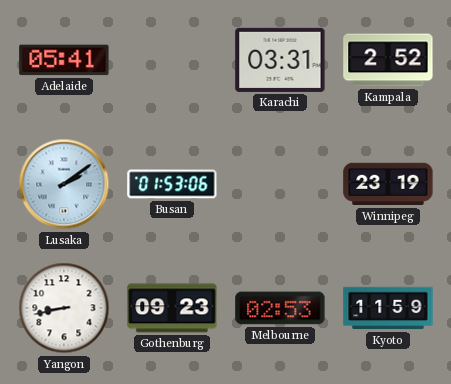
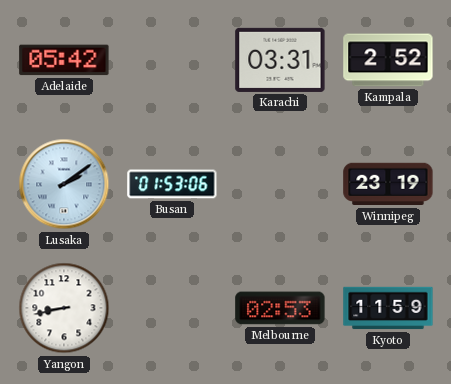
Adelaide: 05:41 -> 05:42 (64, 60)
Gothenburg: 09:23 -> none (172, 308)
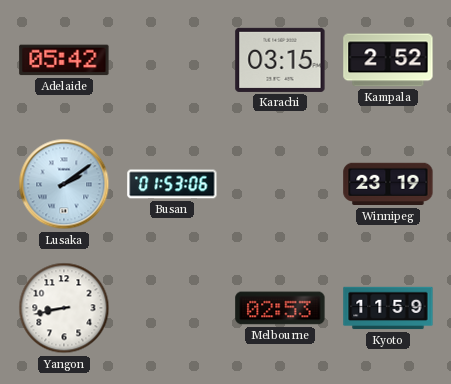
Karachi: 03:31 -> 03:15 (280, 60)
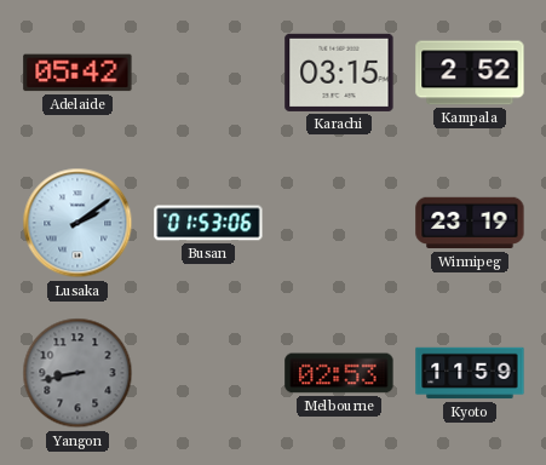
Yangon dial: white -> grey (77, 373)
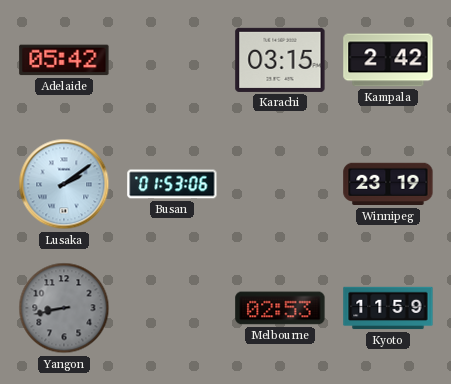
Kampala: 2:52 -> 2:42 (388, 60)
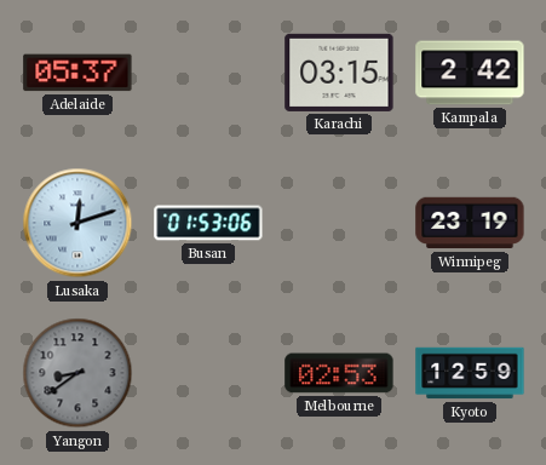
Adelaide: 05:42 -> 05:37 (77, 73)
Lusaka: 2:09 -> 12:12 (77, 223)
Yangon: 8:43 -> 8:39 (77, 373)
Kyoto: 11:59 -> 12:59 (470, 373)
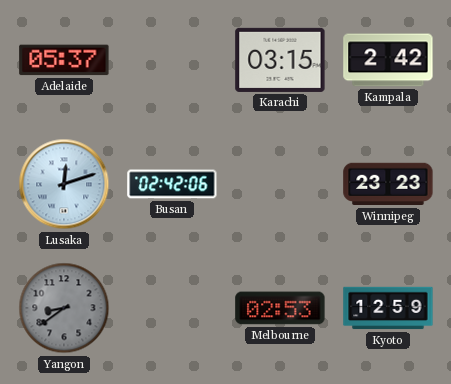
Busan: 01:53 -> 02:42 (172, 184)
Winnipeg: 23:19 -> 23:23 (388, 184)
